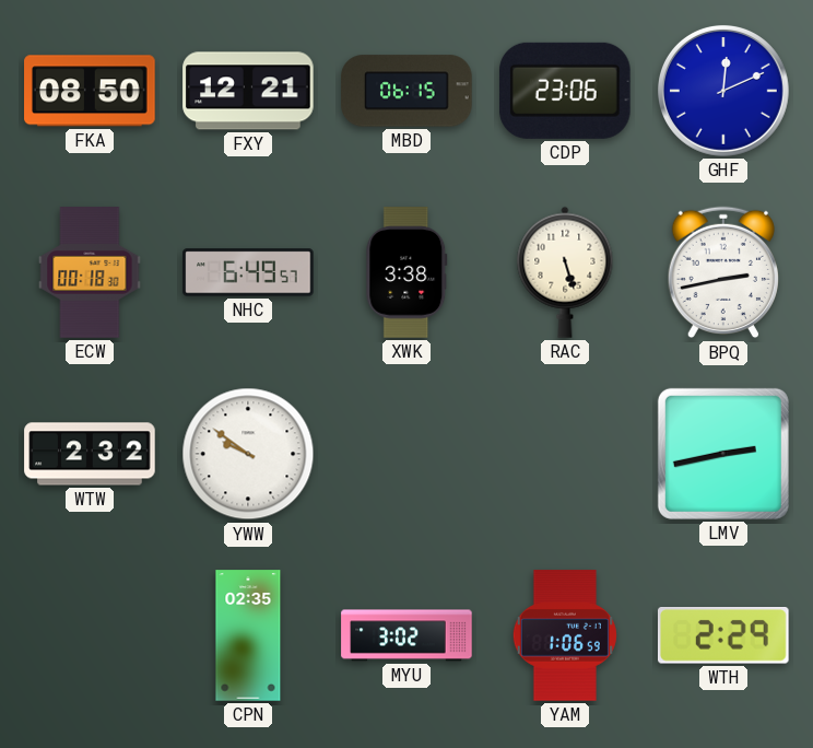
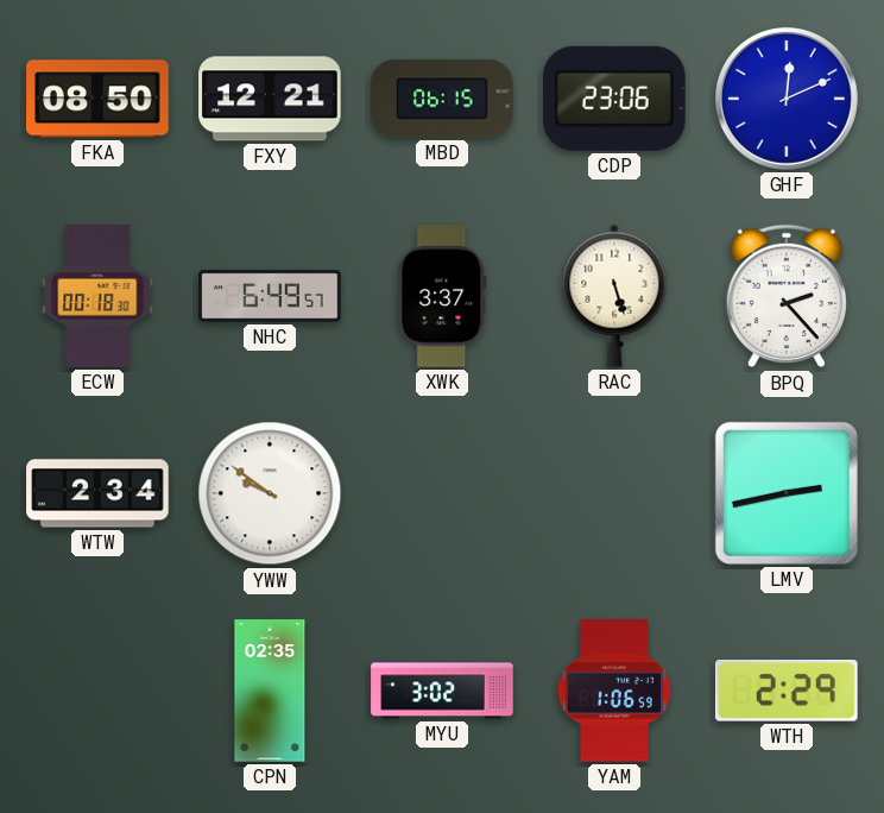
XWK: 3:38 -> 3:37 (442, 296)
BPQ: 2:43 -> 2:23 (787, 296)
WTW: 2:32 -> 2:34 (97, 493)
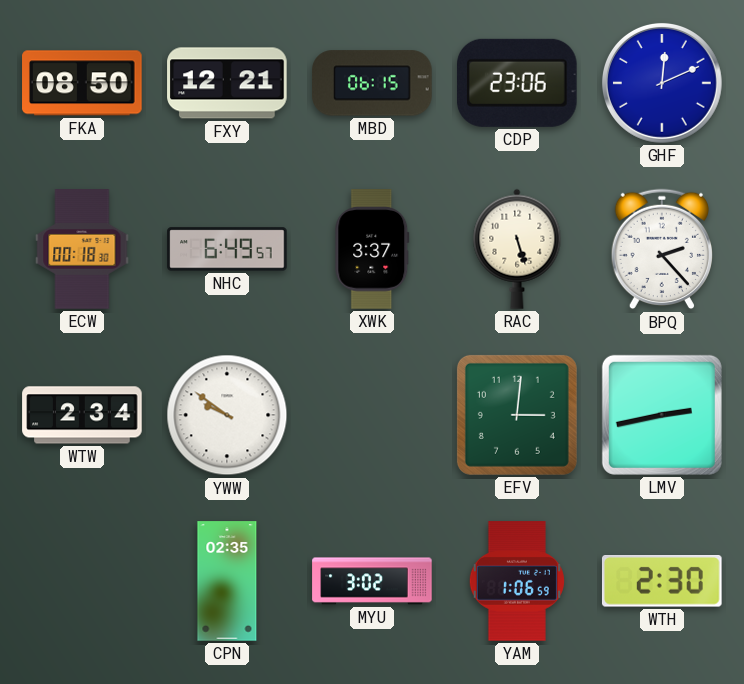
EFV: none -> 3:01 (517, 415)
WTH: 2:29 -> 2:30 (662, 582)
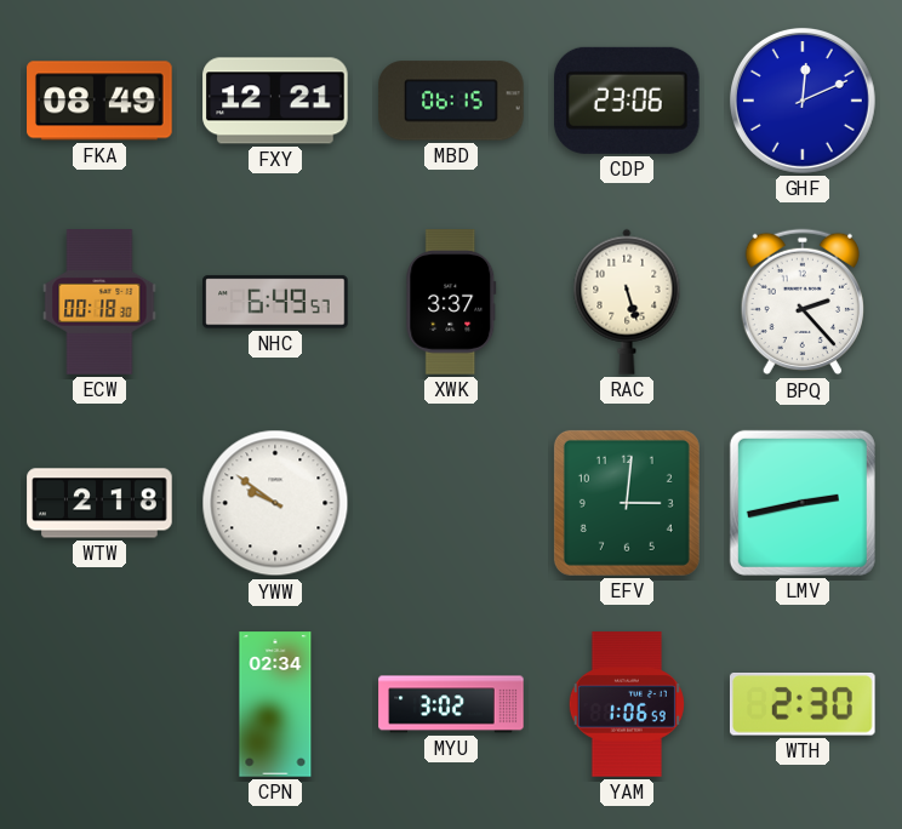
FKA: 08:50 -> 08:49 (99, 101)
WTW: 2:34 -> 2:18 (99, 503)
CPN: 02:35 -> 02:34 (275, 704)
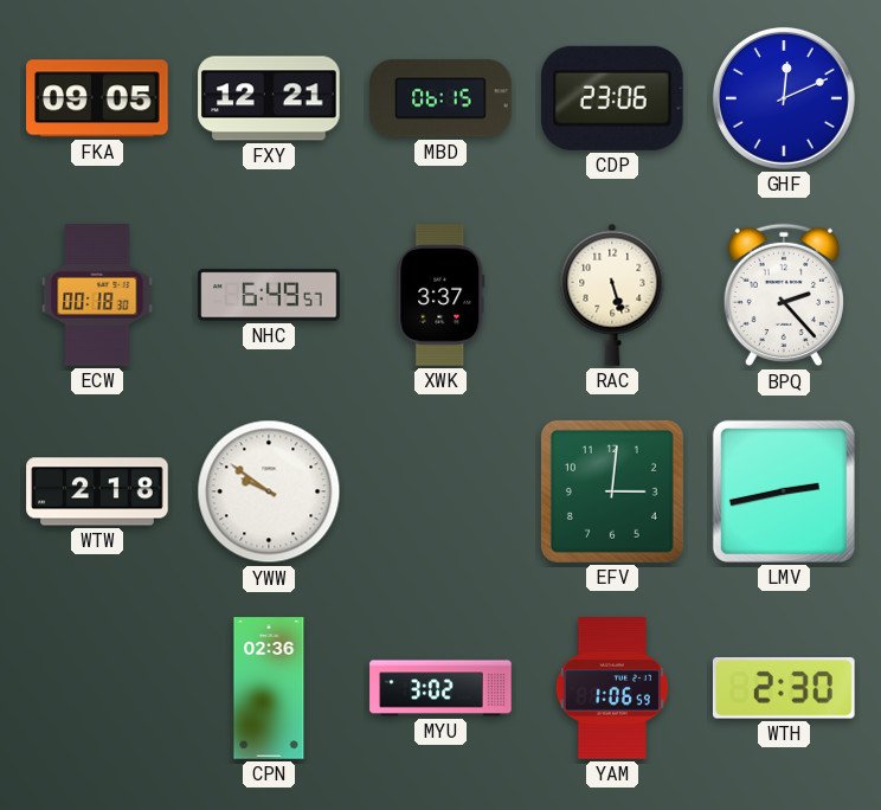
FKA: 08:49 -> 09:05 (97, 98)
CPN: 02:34 -> 02:36 (269, 688)
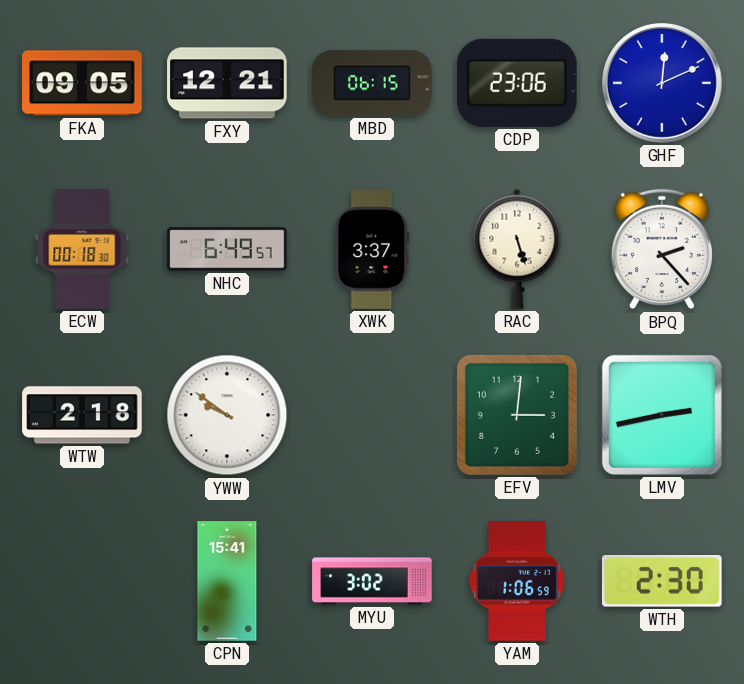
CPN: 02:36 -> 15:41 (227, 581)
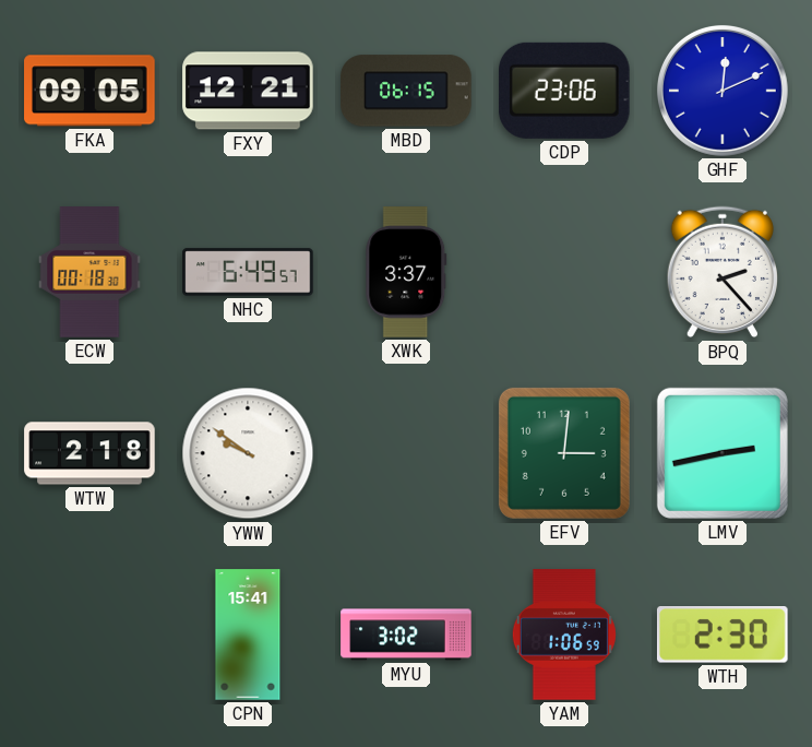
RAC: 5:27 -> none (517, 249)
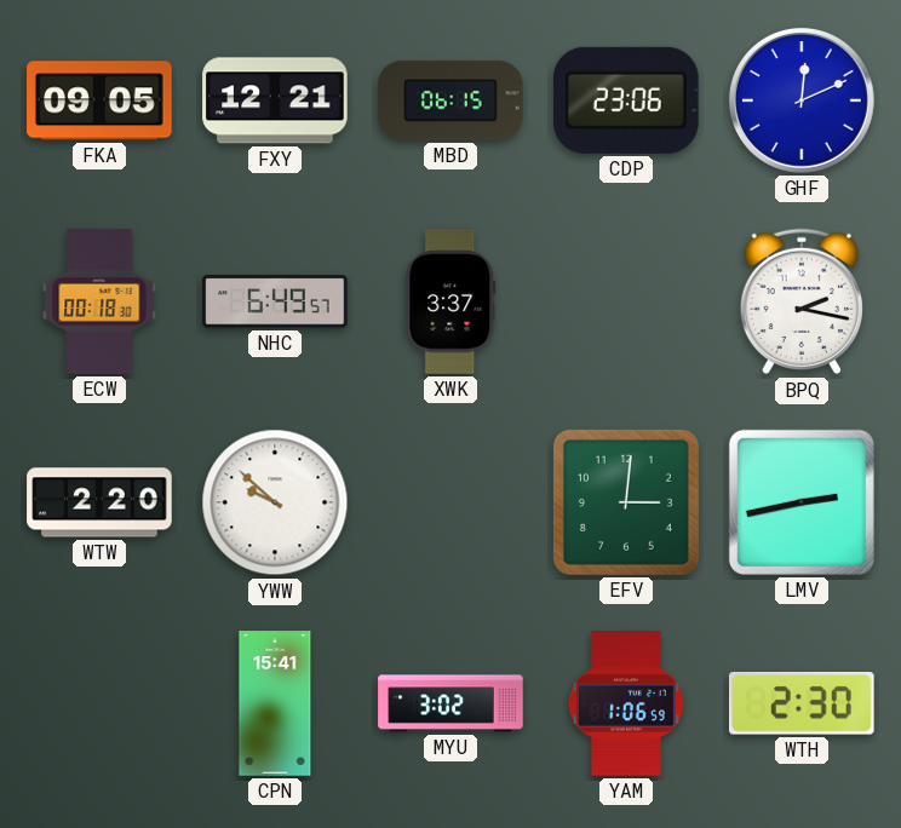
BPQ: 2:23 -> 2:17 (802, 301)
WTW: 2:18 -> 2:20 (99, 502)
YWW: 9:51 -> 9:52 (275, 502)
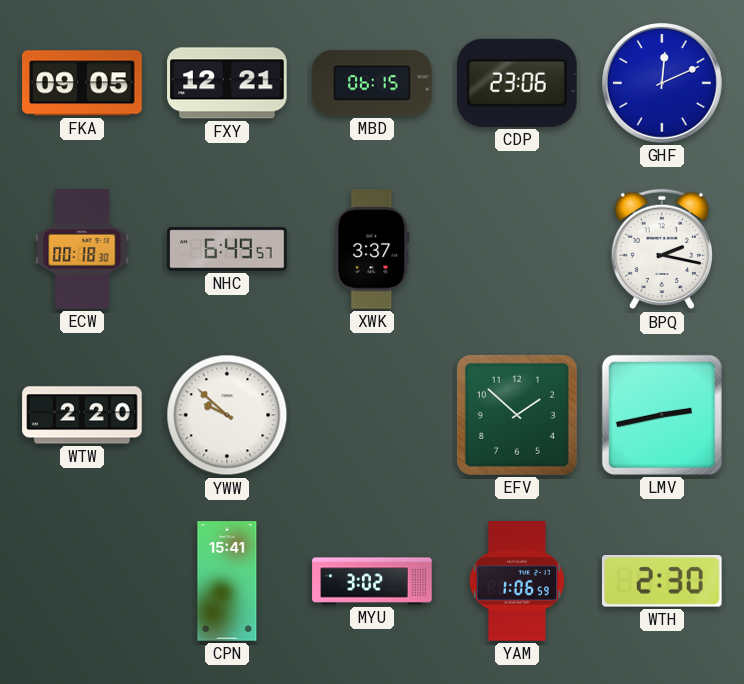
EFV: 3:01 -> 1:52 (517, 415)
